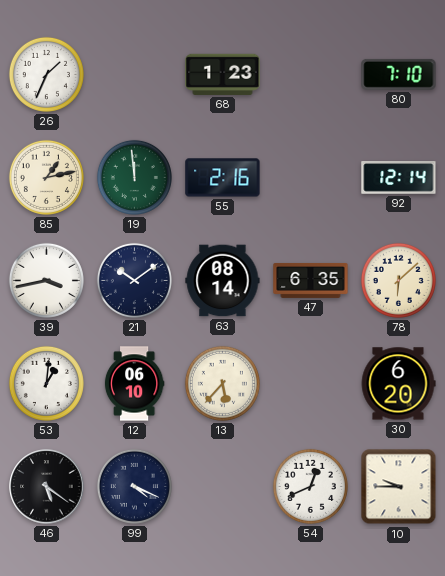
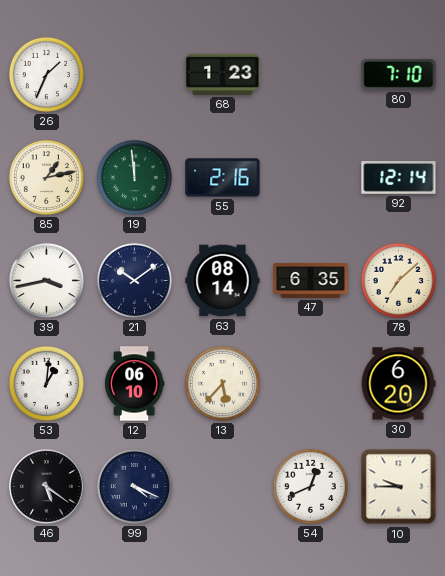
78: 6:08 -> 7:08 (398, 280)
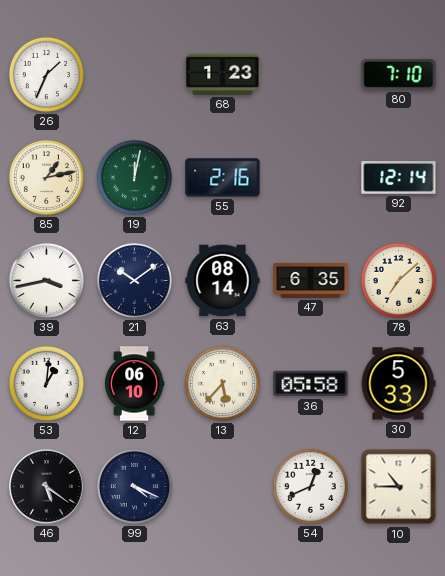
19: 11:59 -> 12:02 (134, 177)
36: none -> 05:58 (311, 384)
30: 6:20 -> 5:33 (398, 384)
10: 9:45 -> 10:45 (399, 487)
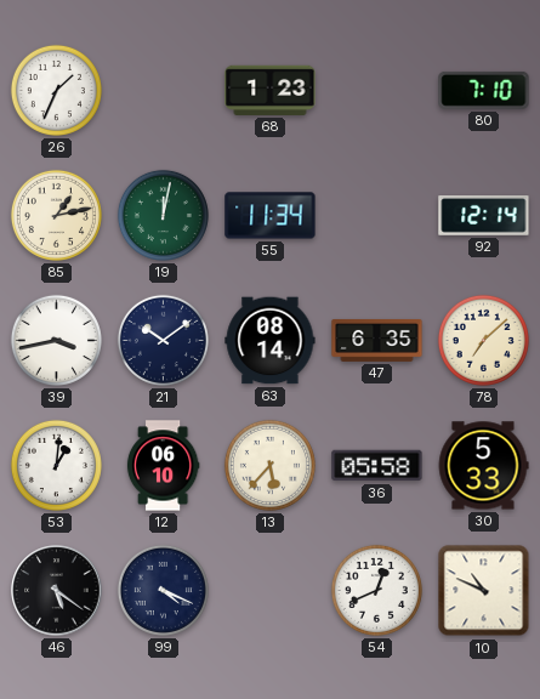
55: 2:16 -> 11:34 (271, 216)
10: 10:45 -> 10:49 (484, 591)
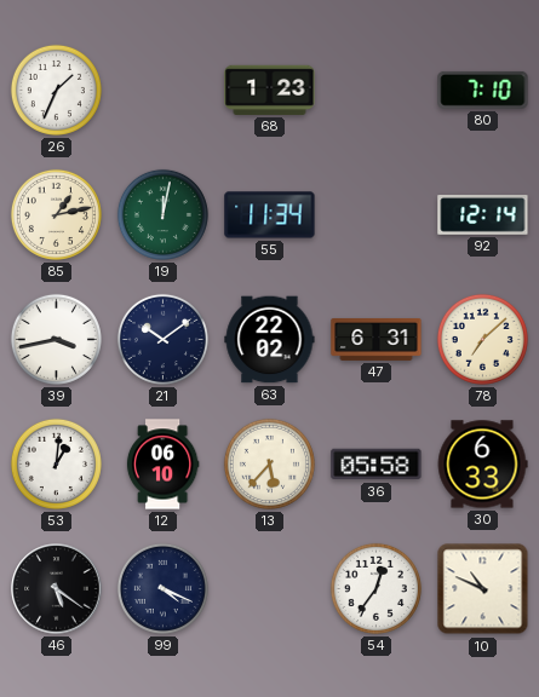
63: 08:14 -> 22:02 (270, 340)
47: 6:35 -> 6:31 (377, 339)
30: 5:33 -> 6:33 (482, 465)
54: 12:41 -> 12:36 (375, 588)
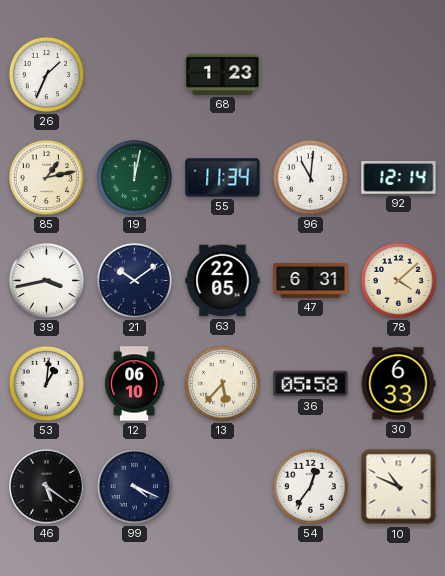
80: 7:10 -> none (483, 90)
96: none -> 11:01 (310, 177)
63: 22:02 -> 22:05 (223, 281)
78: 7:08 -> 4:08 (398, 280)
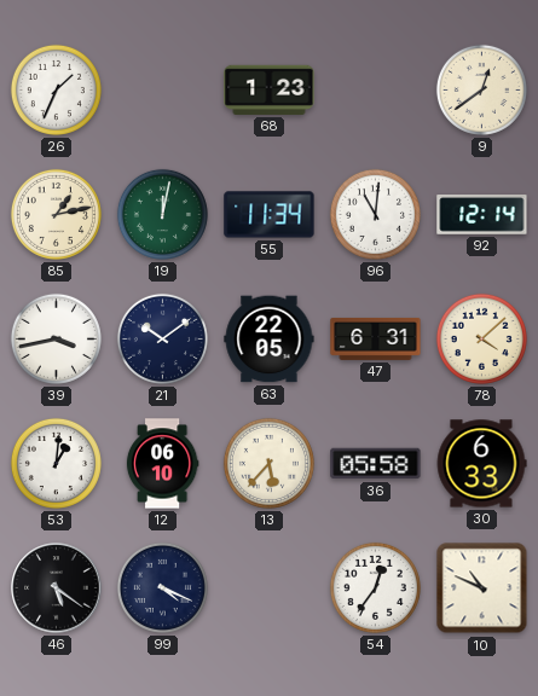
9: none -> 12:39 (481, 89)
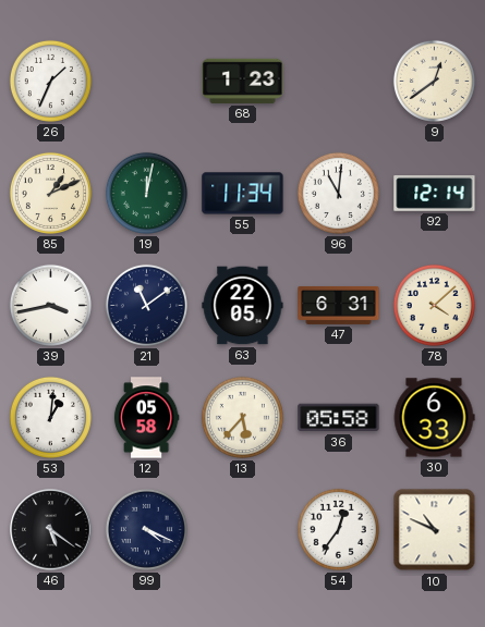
85: 1:13 -> 1:11 (50, 193)
21: 10:09 -> 11:09 (146, 305)
12: 06:10 -> 05:58 (146, 418)
